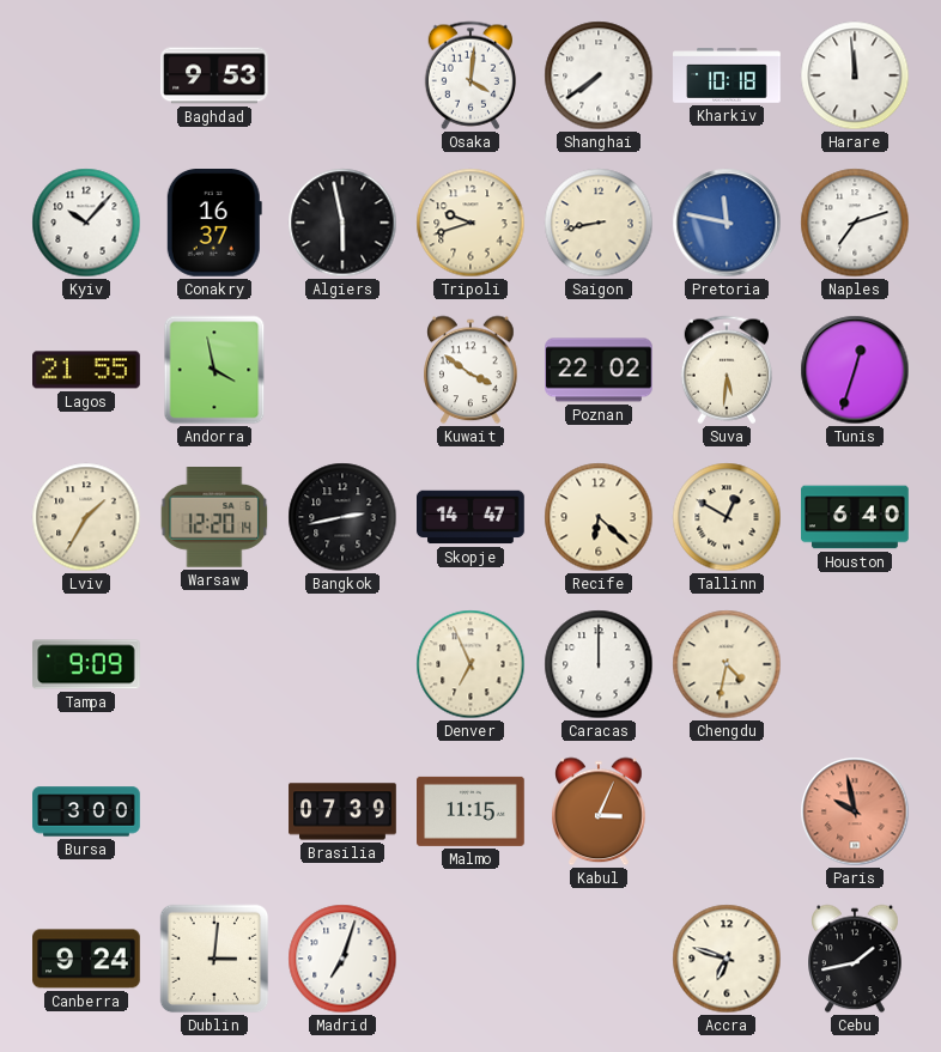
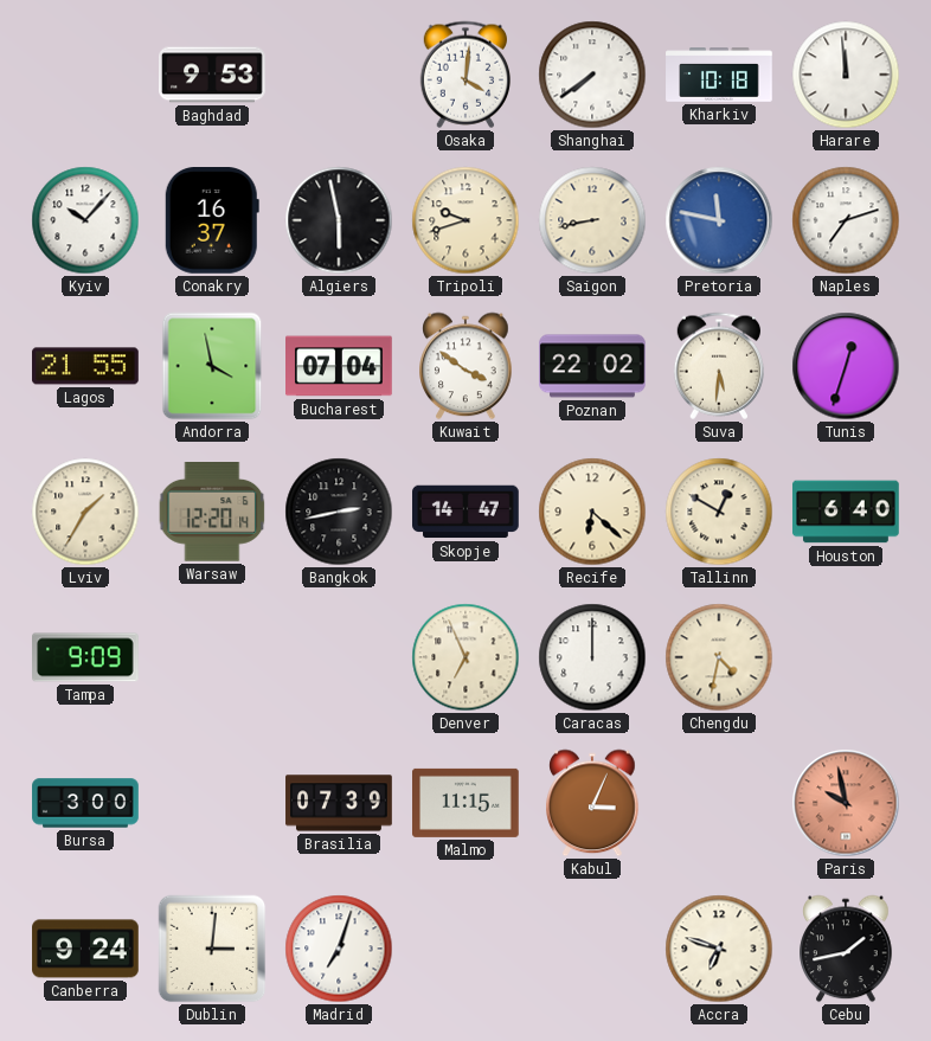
Bucharest: none -> 07:04 (340, 366)
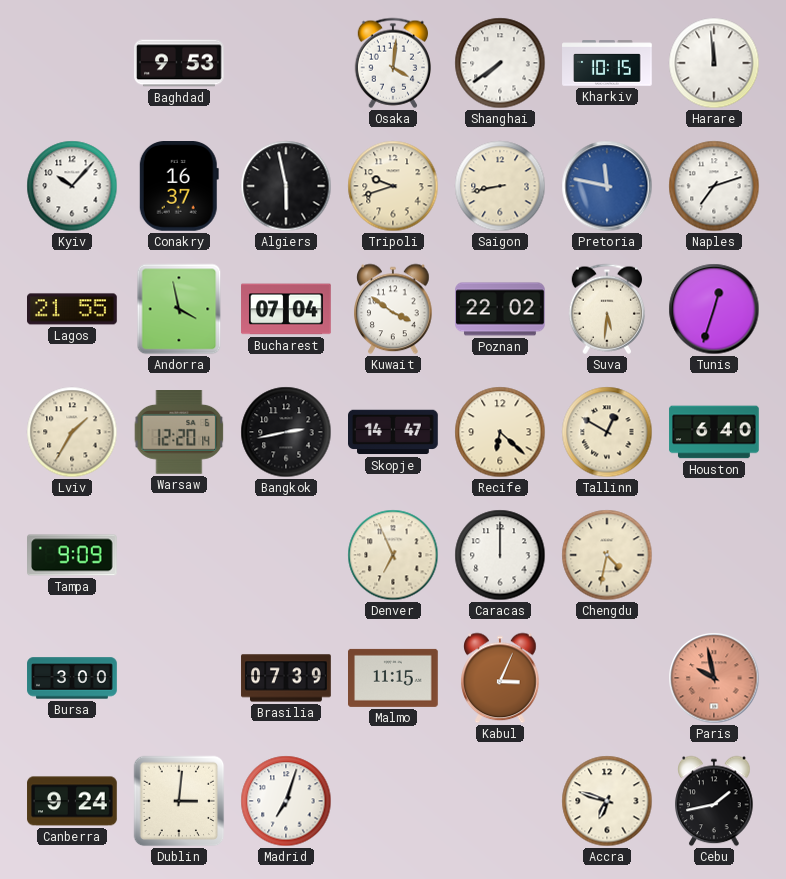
Kharkiv: 10:18 -> 10:15 (607, 63)
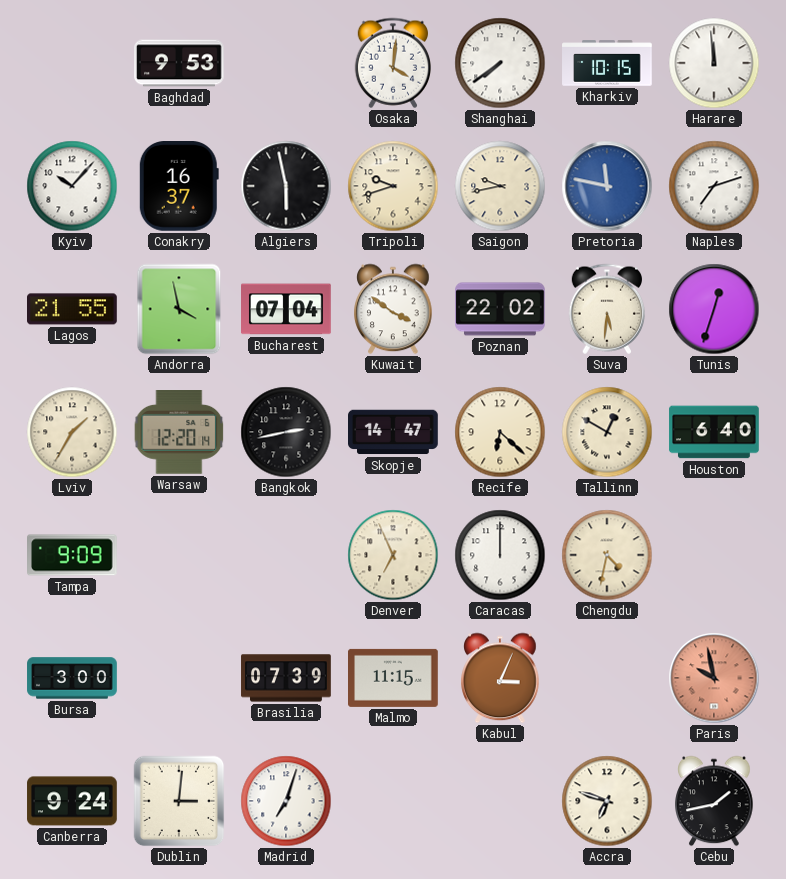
Saigon: 8:43 -> 9:43 (500, 186)
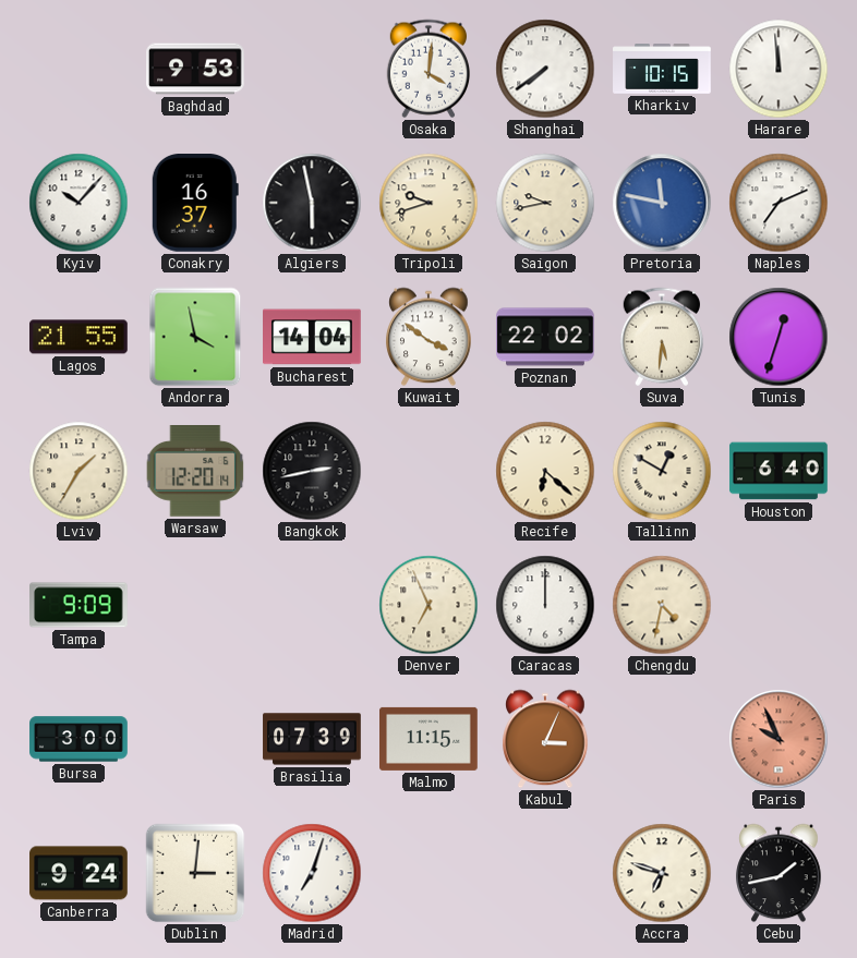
Naples: 7:12 -> 7:11 (778, 203)
Bucharest: 07:04 -> 14:04 (313, 337)
Skopje: 14:47 -> none (393, 432)
Paris: 9:58 -> 9:56 (778, 739)
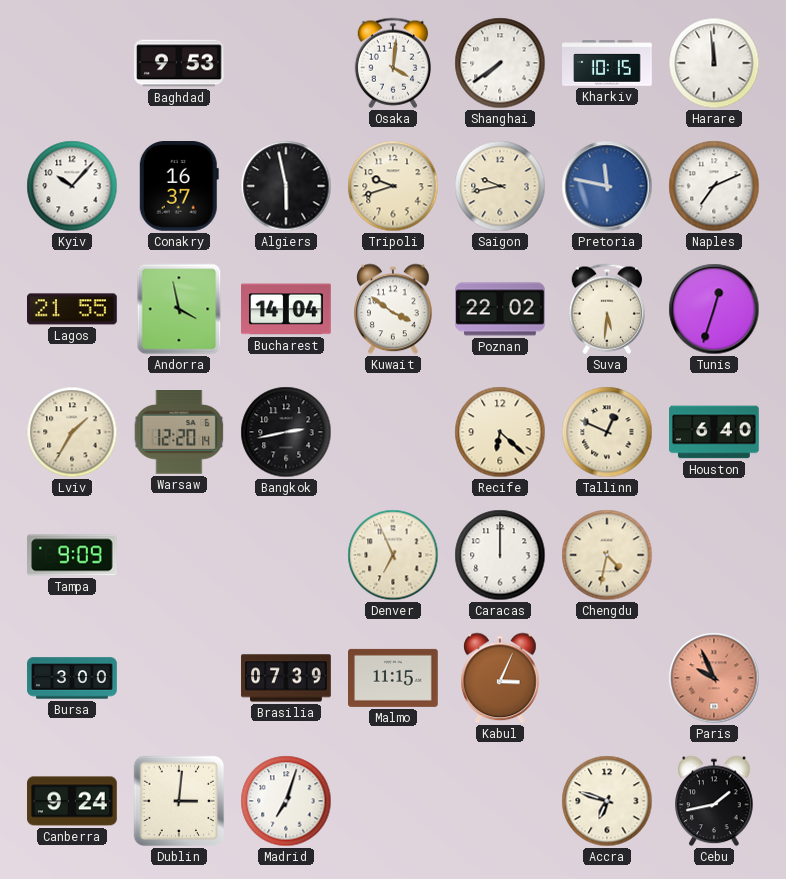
Tallinn: 12:50 -> 12:49 (607, 432)
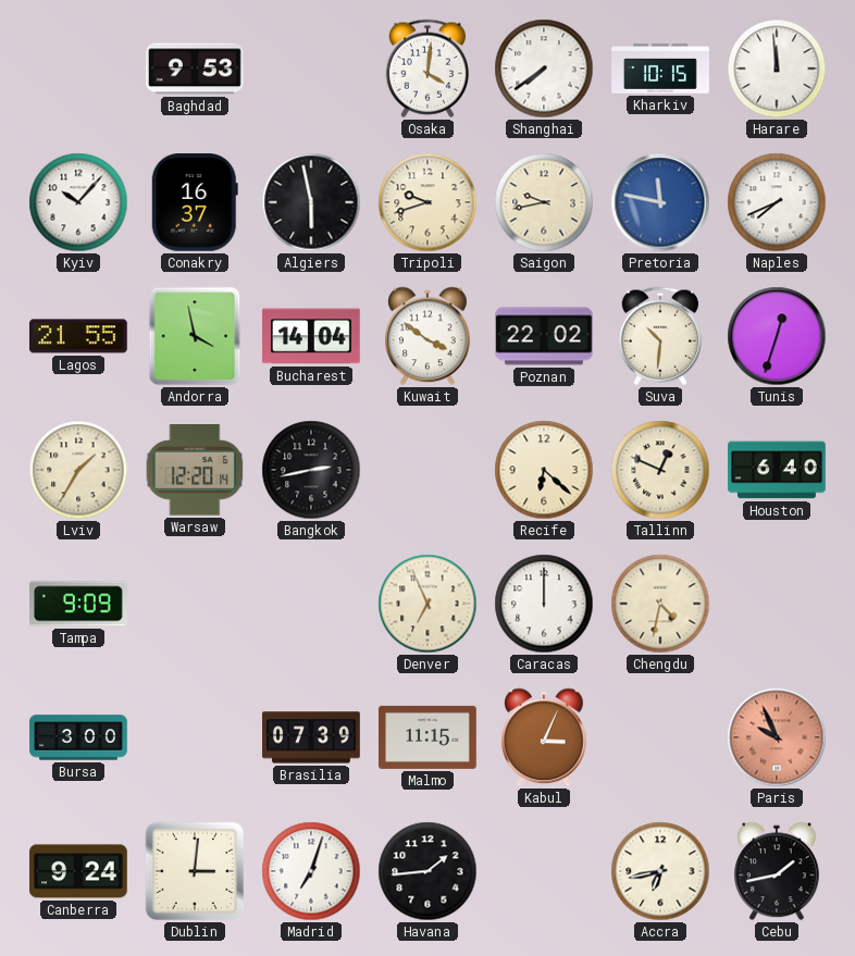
Naples: 7:11 -> 7:41 (777, 202)
Suva: 5:31 -> 10:31 (659, 336)
Havana: none -> 1:44 (427, 871)
Accra: 6:48 -> 6:43 (660, 871)
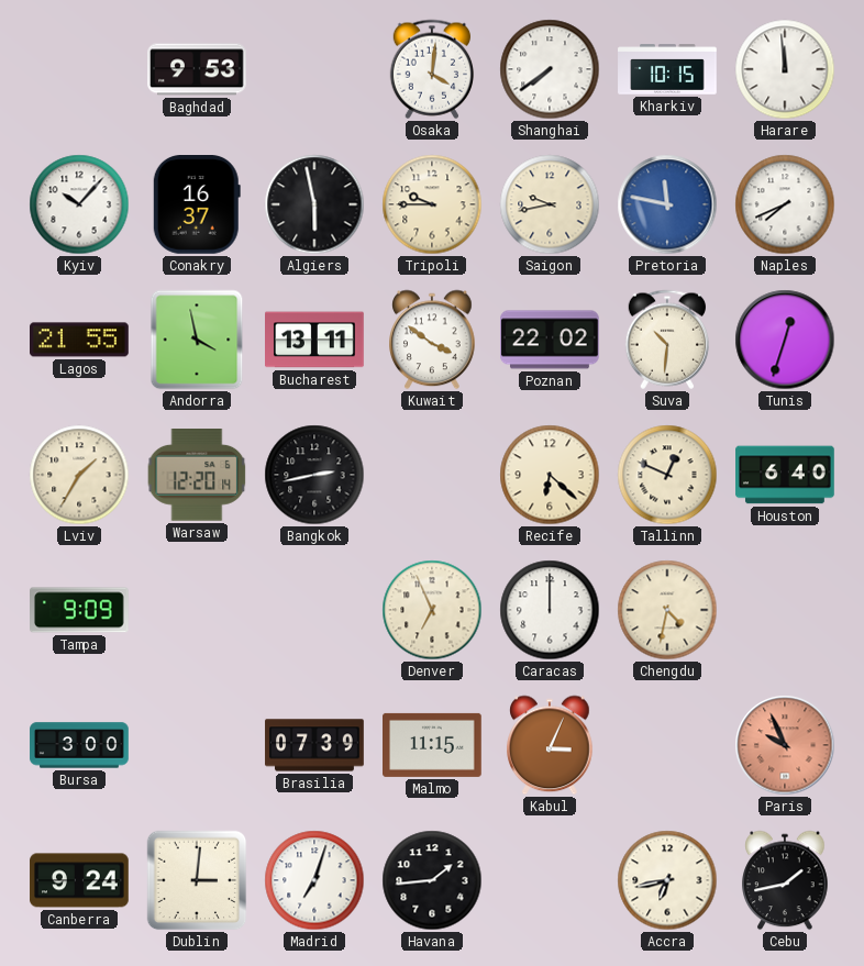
Tripoli: 9:42 -> 9:45 (432, 204)
Bucharest: 14:04 -> 13:11 (315, 340)
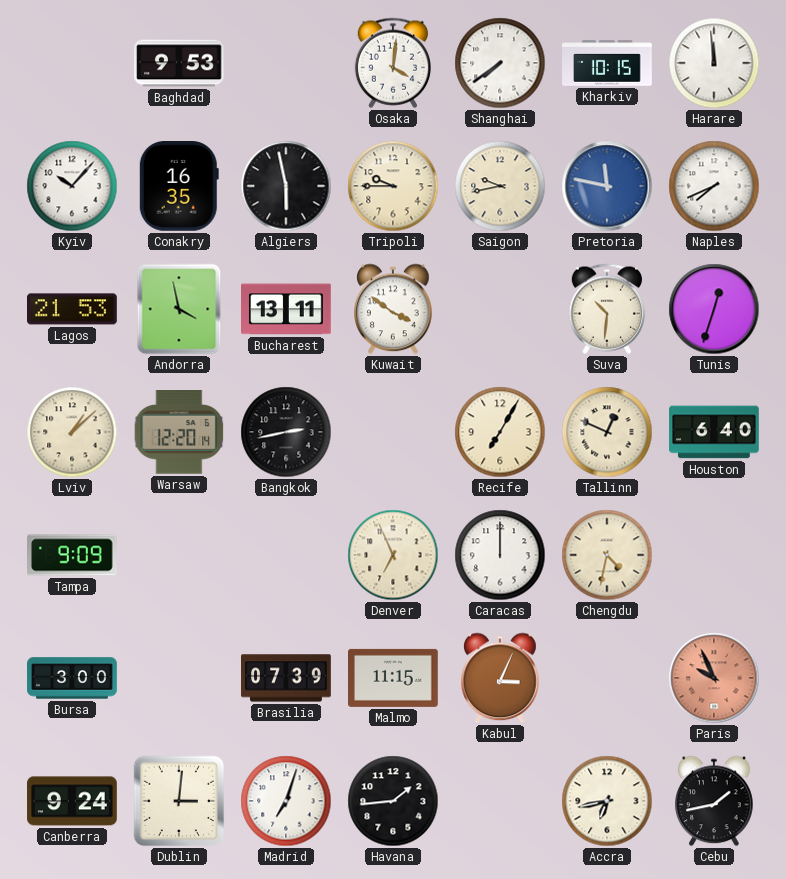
Conakry: 16:37 -> 16:35 (179, 187)
Lagos: 21:55 -> 21:53 (73, 309)
Poznan: 22:02 -> none (550, 340)
Lviv: 1:35 -> 1:08 (72, 432)
Recife: 6:22 -> 7:05 (500, 432)
